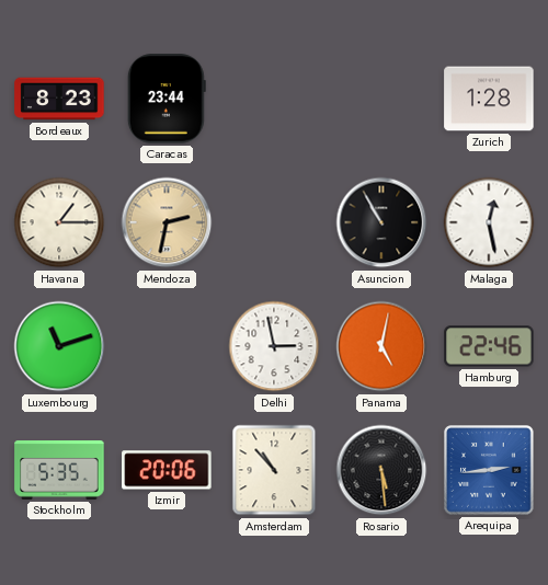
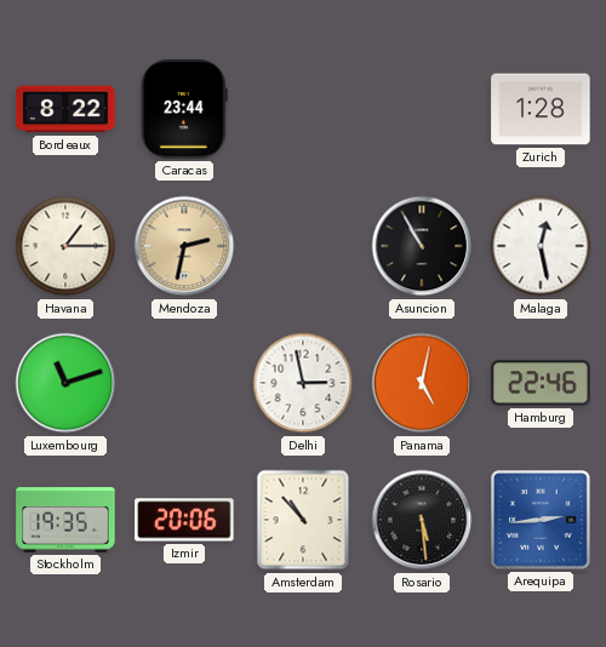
Bordeaux: 8:23 -> 8:22 (65, 109)
Stockholm: 5:35 -> 19:35 (65, 521)
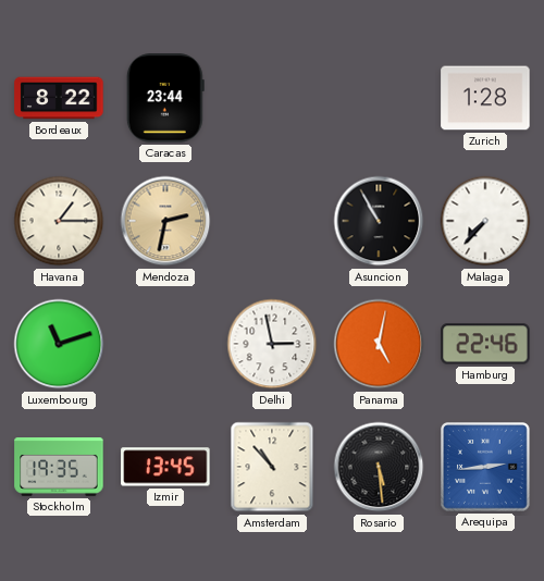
Malaga: 12:28 -> 7:37 (485, 221)
Izmir: 20:06 -> 13:45 (165, 467)
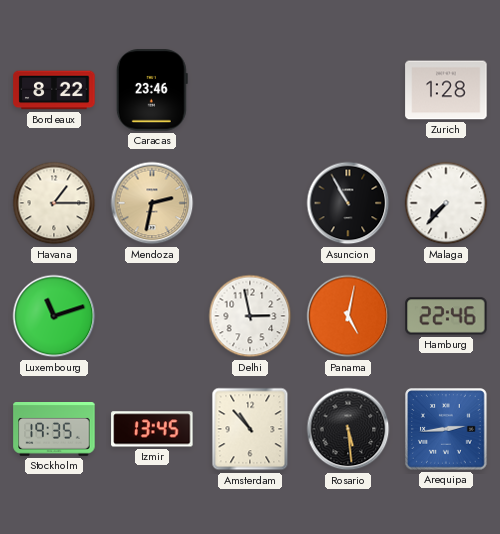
Caracas: 23:44 -> 23:46 (152, 90)
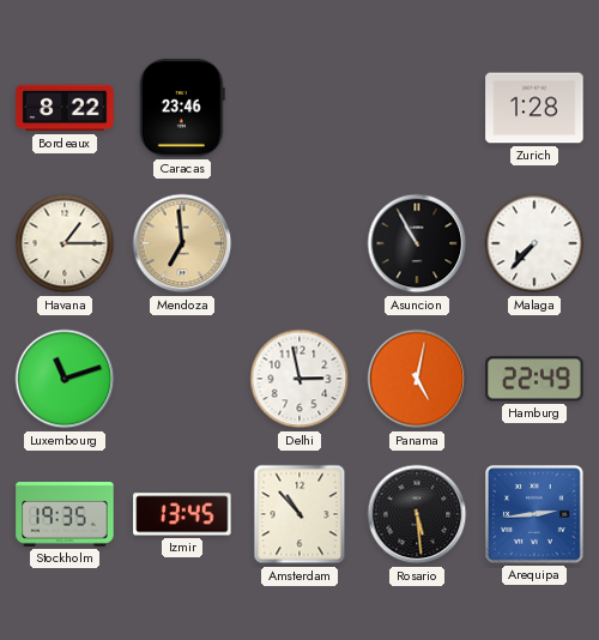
Mendoza: 2:32 -> 6:59 (182, 243)
Hamburg: 22:46 -> 22:49 (534, 379)
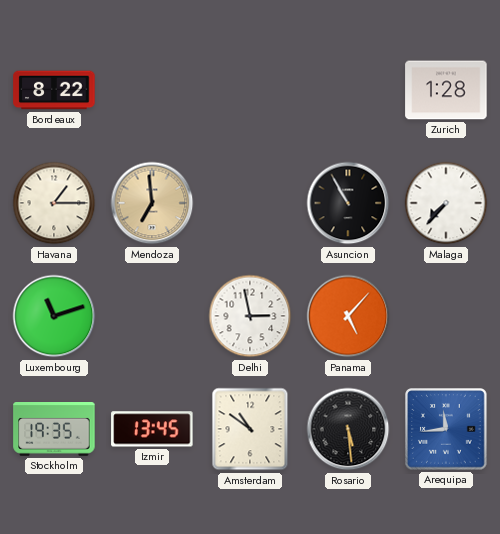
Caracas: 23:46 -> none (182, 108)
Panama: 5:02 -> 5:07 (348, 316)
Hamburg: 22:49 -> none (534, 379)
Amsterdam: 10:53 -> 10:51 (250, 429)
Arequipa: 2:44 -> 11:44 (447, 430)
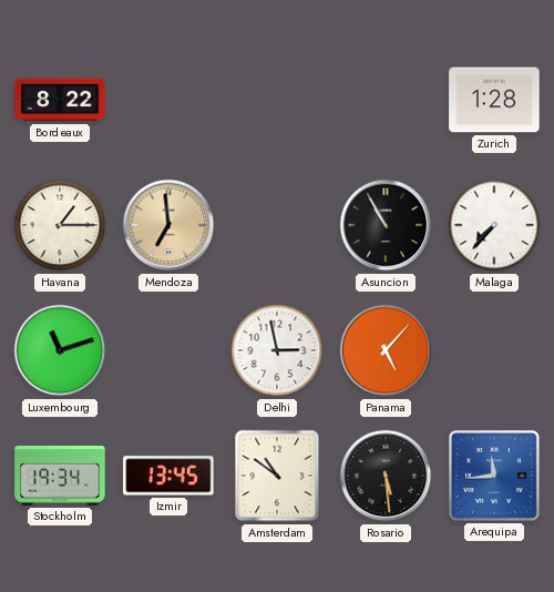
Stockholm: 19:35 -> 19:34 (60, 477)
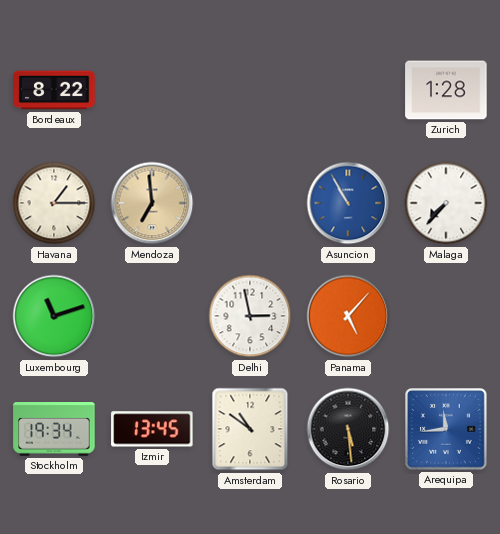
Asuncion dial: black -> blue (348, 203)
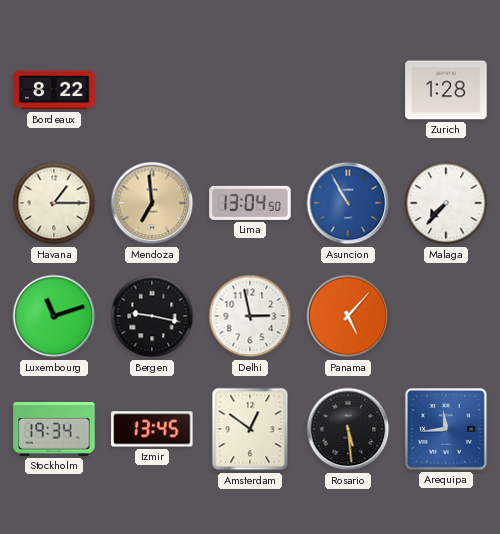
Lima: none -> 13:04 (250, 203)
Bergen: none -> 9:17 (152, 316)
Amsterdam: 10:51 -> 12:51 (250, 429)
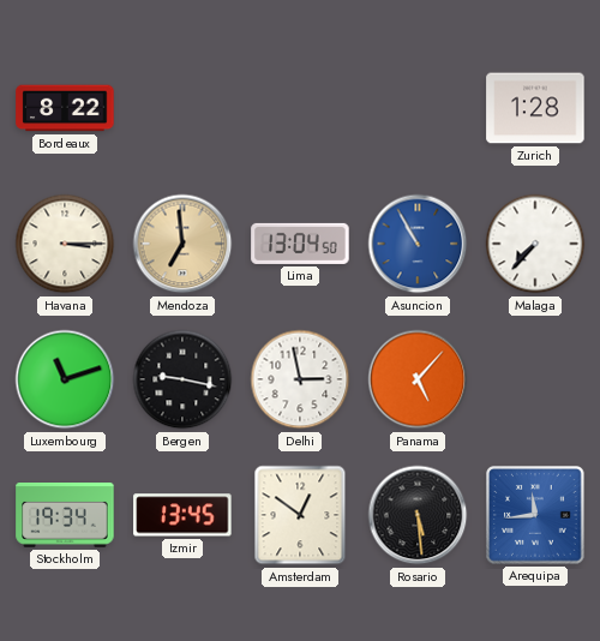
Havana: 1:15 -> 3:15 (65, 244)
